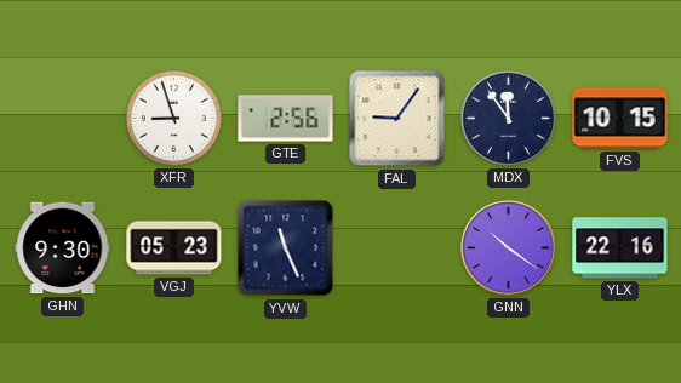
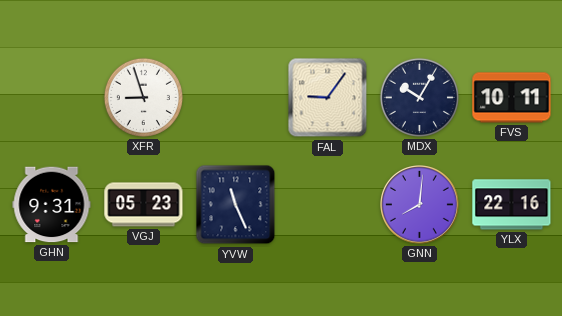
GTE: 2:56 -> none (286, 119)
MDX: 11:54 -> 10:05 (419, 97)
FVS: 10:15 -> 10:11 (512, 98)
GHN: 9:30 -> 9:31 (52, 205)
GNN: 10:21 -> 8:01 (420, 205)
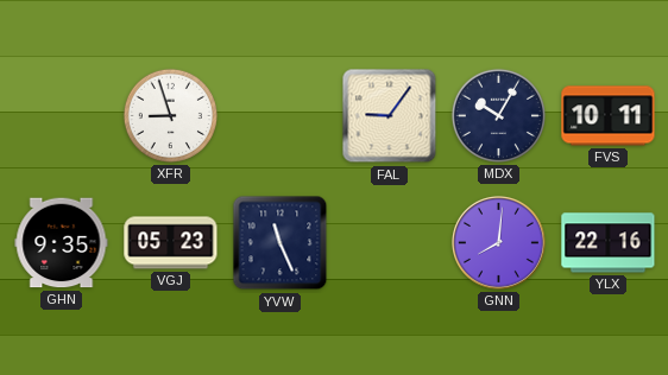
GHN: 9:31 -> 9:35 (62, 243)
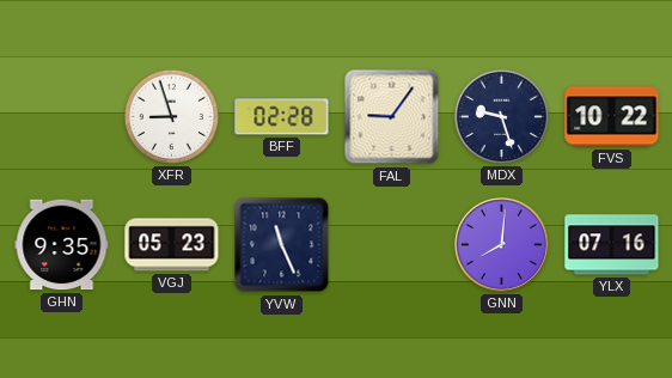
BFF: none -> 02:28 (282, 117)
MDX: 10:05 -> 9:27 (501, 116)
FVS: 10:11 -> 10:22 (612, 117)
YLX: 22:16 -> 07:16 (612, 245)
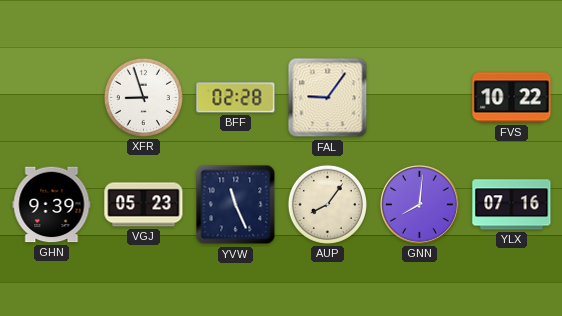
MDX: 9:27 -> none (501, 116)
GHN: 9:35 -> 9:39 (52, 205)
AUP: none -> 8:06 (327, 204)
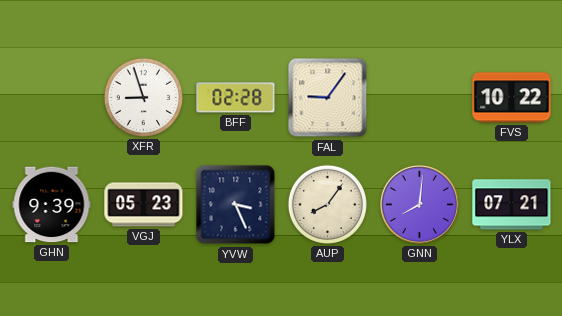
YVW: 11:26 -> 3:26 (236, 205)
YLX: 07:16 -> 07:21 (512, 205)
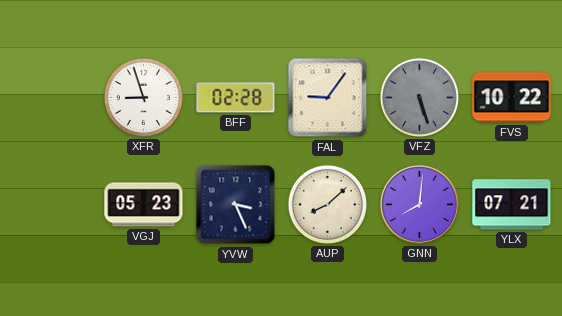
VFZ: none -> 5:27 (419, 97)
GHN: 9:39 -> none (52, 205)
AUP: 8:06 -> 8:08 (327, 204)
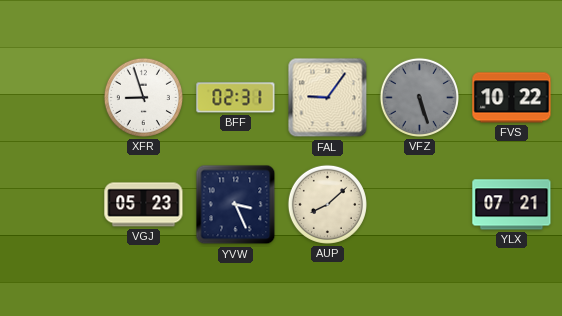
BFF: 02:28 -> 02:31 (236, 98)
GNN: 8:01 -> none (420, 205)
